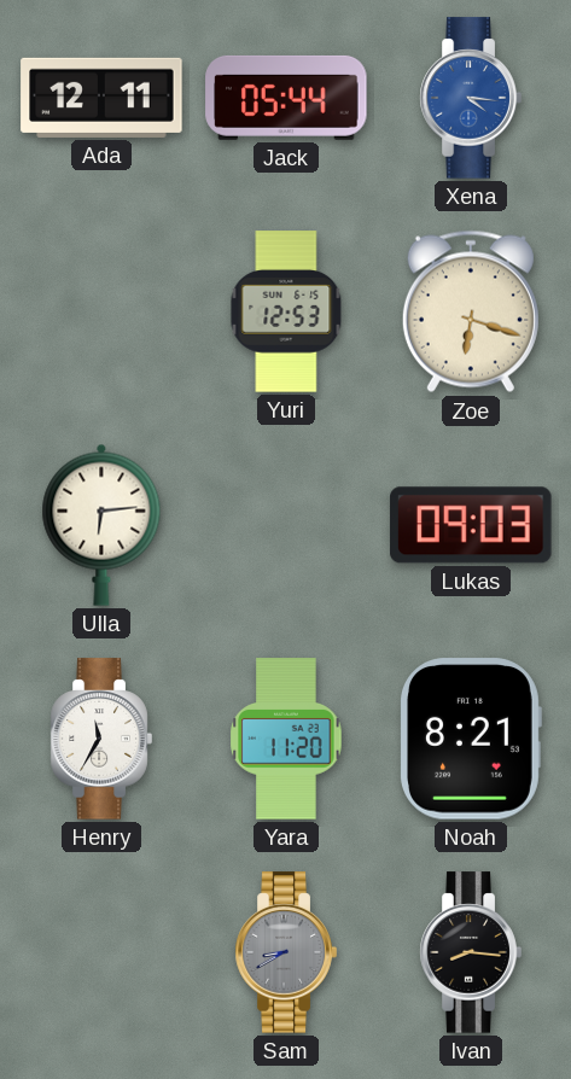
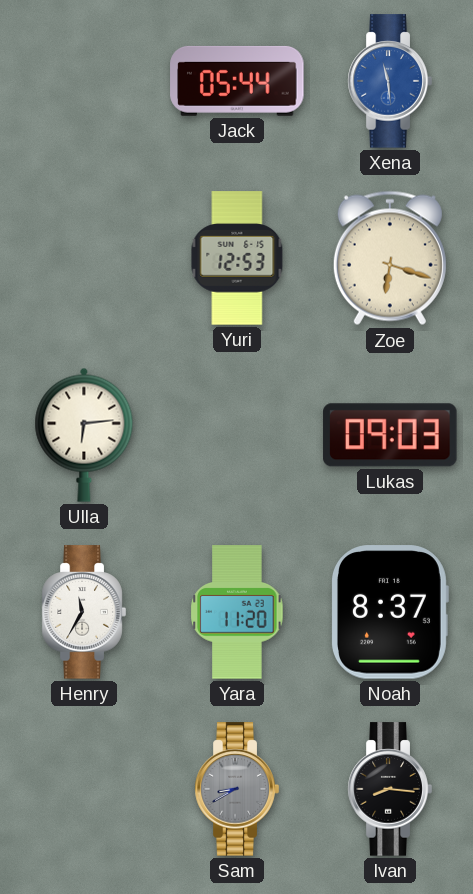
Ada: 12:11 -> none (101, 98)
Xena: 4:16 -> 11:29 (390, 81)
Noah: 8:21 -> 8:37 (390, 612)
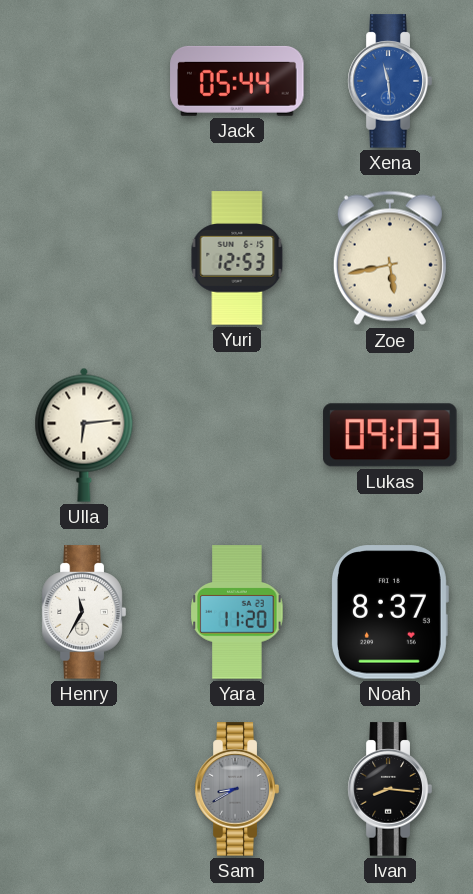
Zoe: 6:18 -> 5:43 (390, 258)
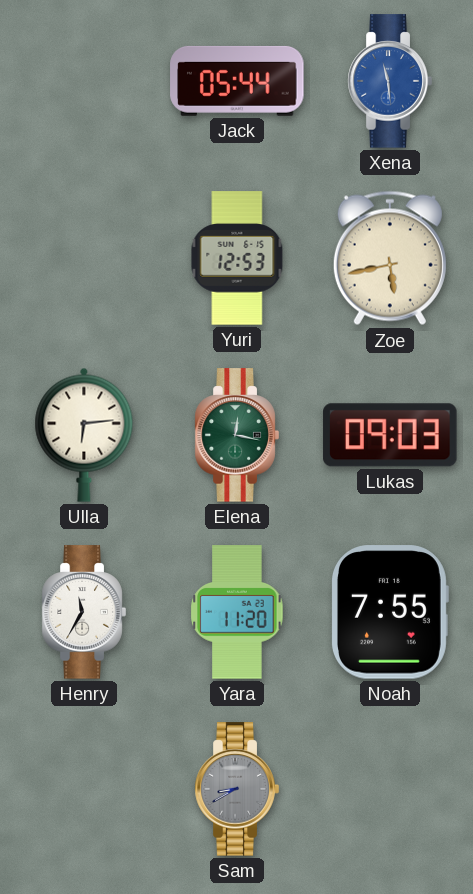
Elena: none -> 12:17 (237, 435)
Noah: 8:37 -> 7:55 (390, 612)
Ivan: 8:16 -> none (390, 789)
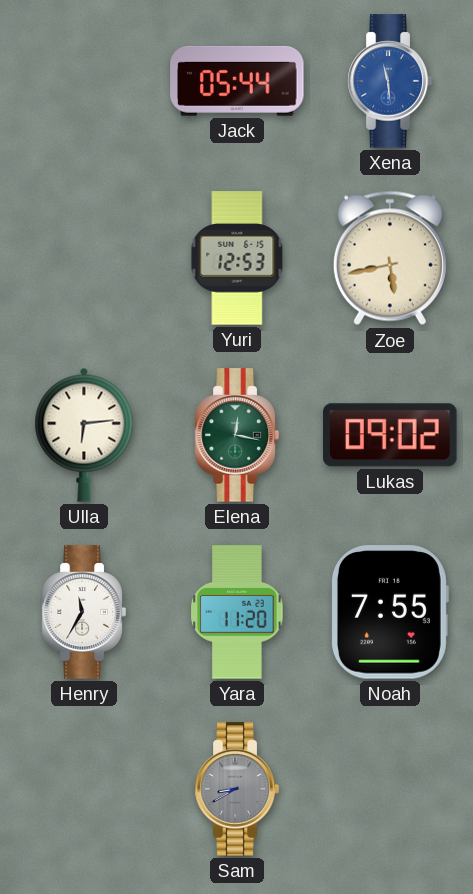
Lukas: 09:03 -> 09:02 (390, 435)
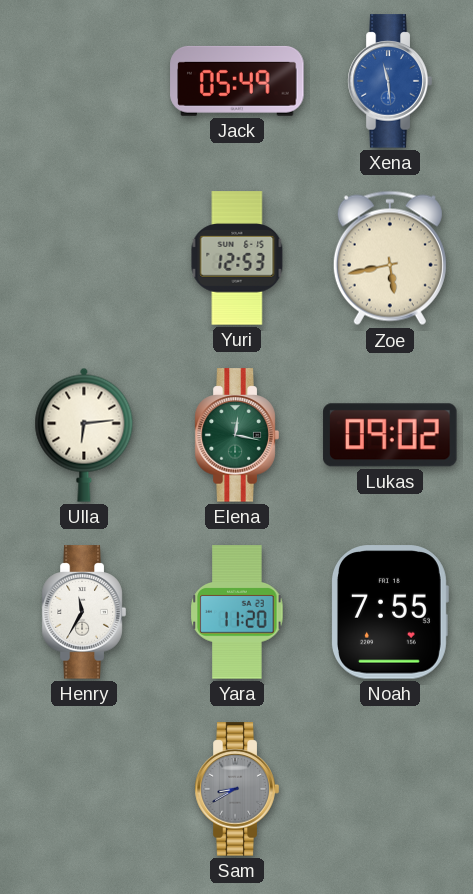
Jack: 05:44 -> 05:49 (237, 81)
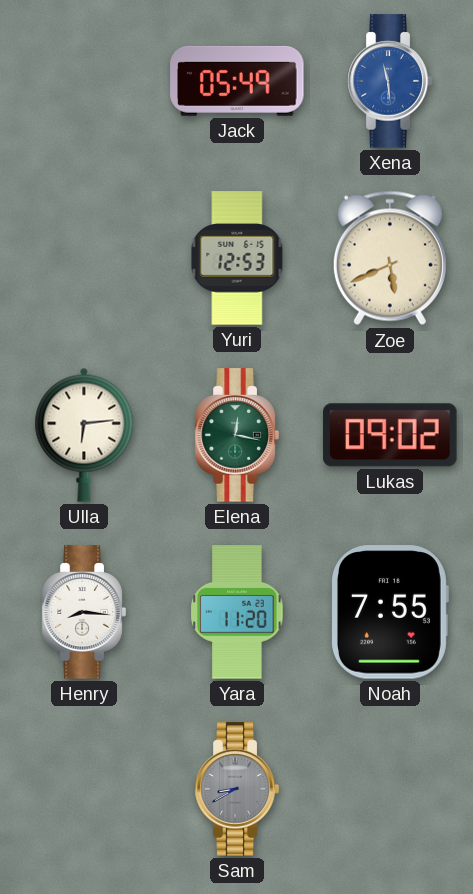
Zoe: 5:43 -> 5:41 (390, 258)
Henry: 11:35 -> 8:16 (84, 612)
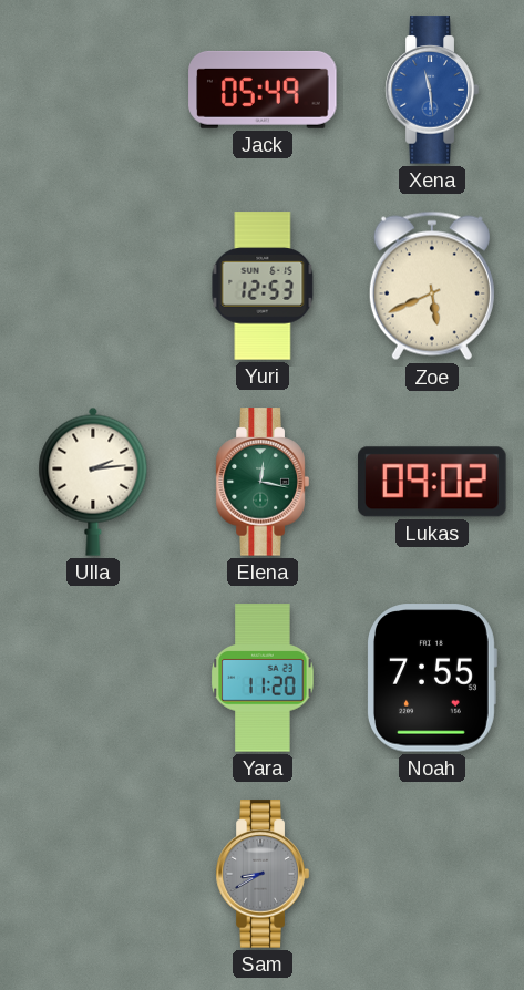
Ulla: 6:14 -> 2:14 (93, 482)
Henry: 8:16 -> none (84, 612)
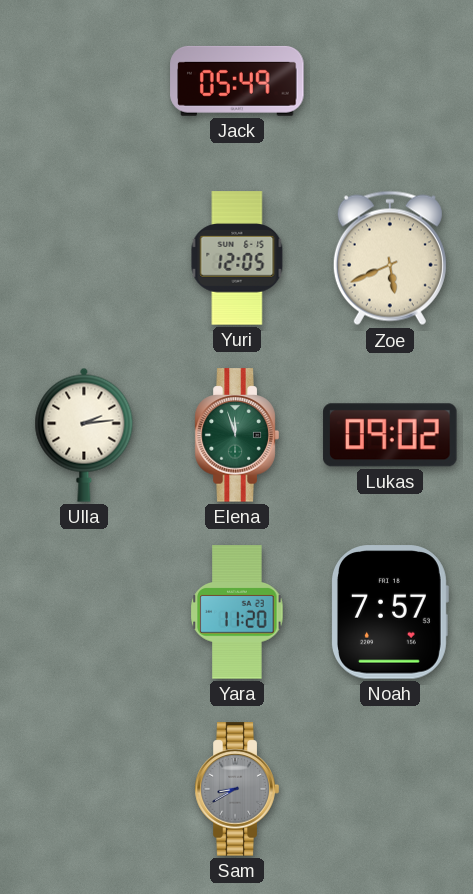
Xena: 11:29 -> none (432, 90)
Yuri: 12:53 -> 12:05 (237, 258)
Elena: 12:17 -> 11:57 (237, 435)
Noah: 7:55 -> 7:57 (390, 612)
